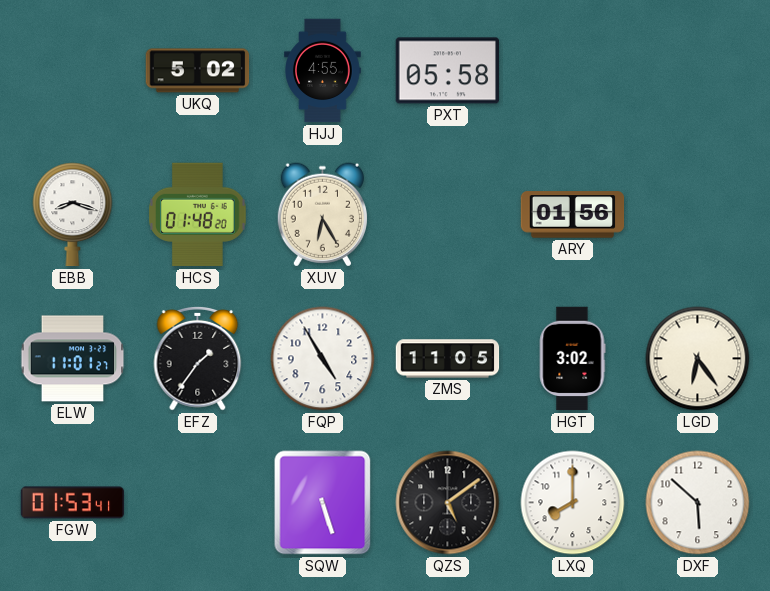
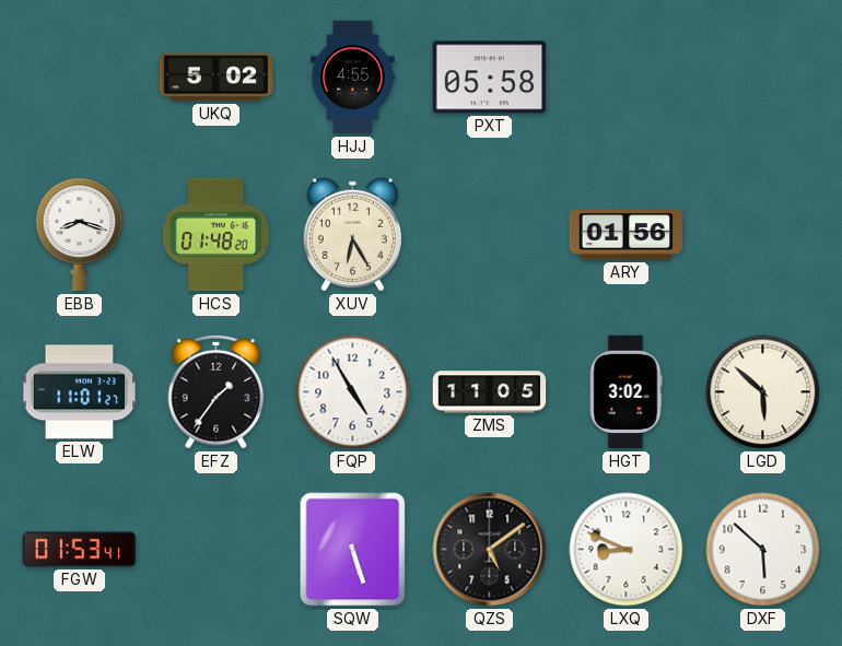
LGD: 6:24 -> 5:52 (763, 392)
LXQ: 8:00 -> 8:49 (627, 550)
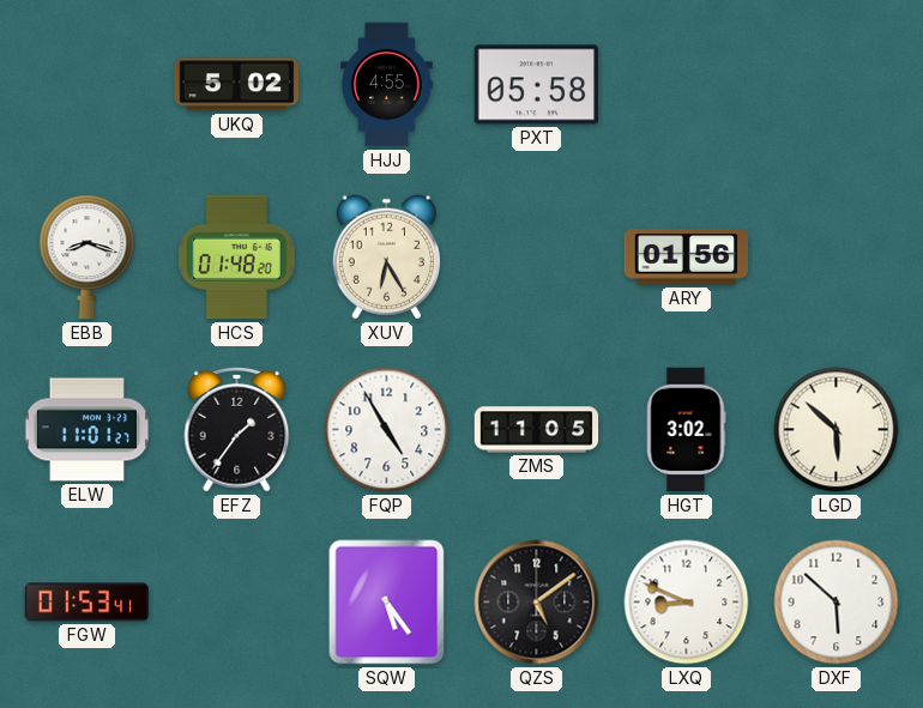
SQW: 5:27 -> 5:24 (387, 603)
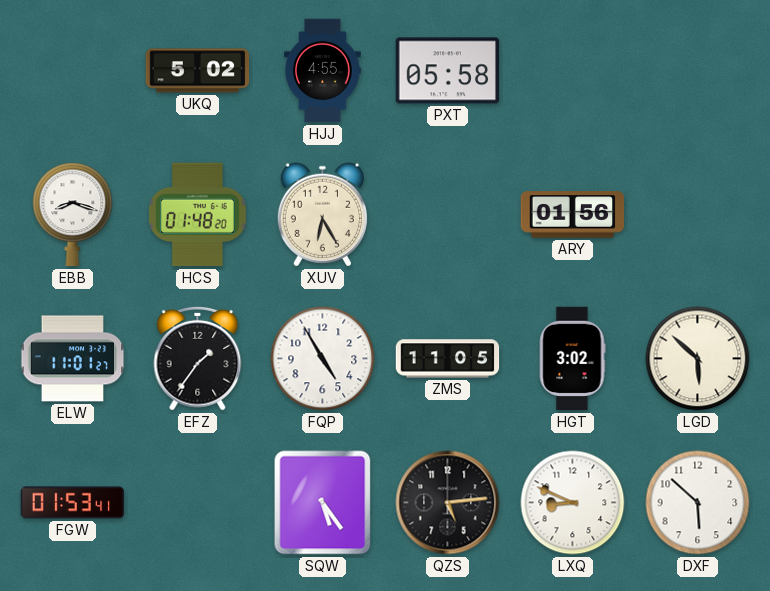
QZS: 5:09 -> 5:14 (448, 503)
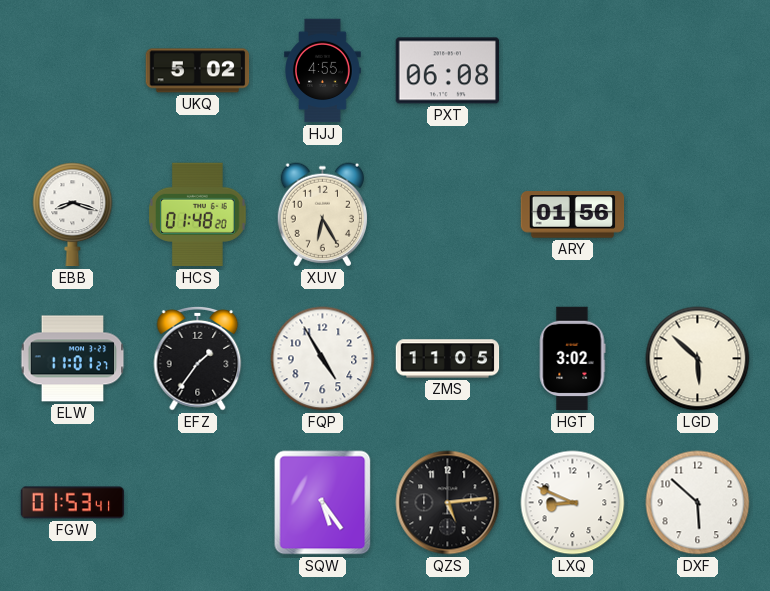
PXT: 05:58 -> 06:08 (448, 71)
